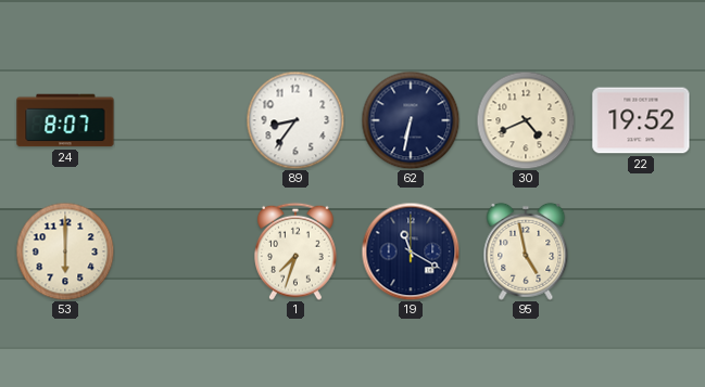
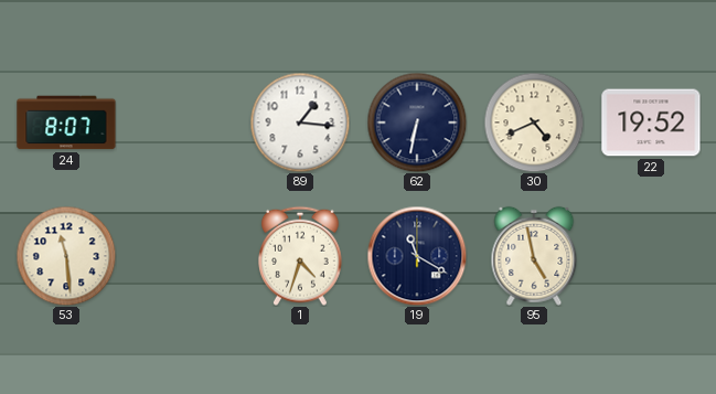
89: 8:36 -> 1:16 (300, 123)
53: 6:00 -> 11:29 (66, 256)
1: 7:33 -> 4:33 (301, 256)
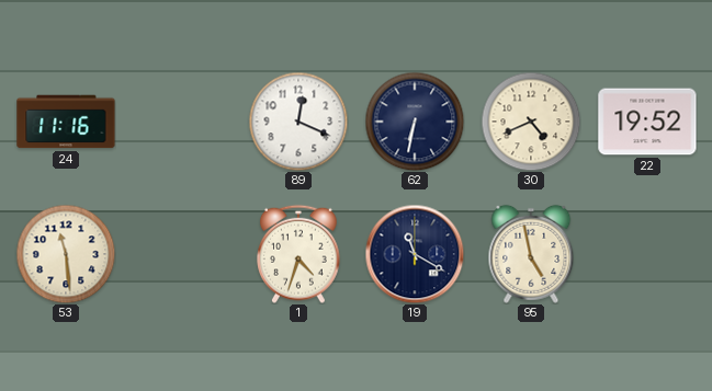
24: 8:07 -> 11:16 (66, 122)
89: 1:16 -> 12:19 (298, 122)
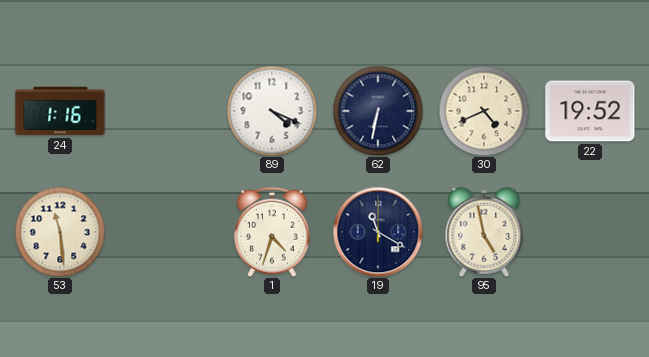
24: 11:16 -> 1:16 (60, 111)
89: 12:19 -> 4:19 (272, 111)
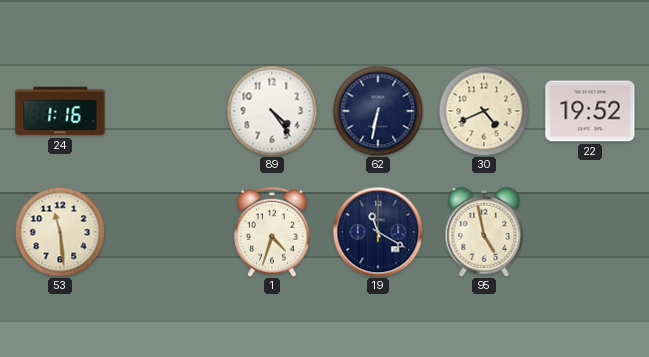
89: 4:19 -> 4:24 (272, 111)
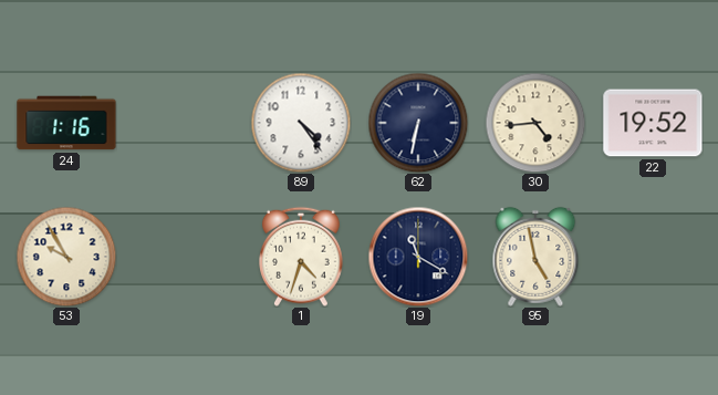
30: 4:41 -> 4:44 (535, 123)
53: 11:29 -> 9:55 (66, 257)
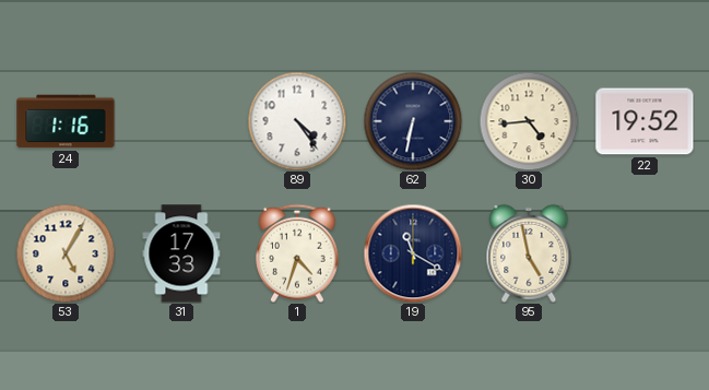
53: 9:55 -> 5:05 (66, 253)
31: none -> 17:33 (181, 253)
